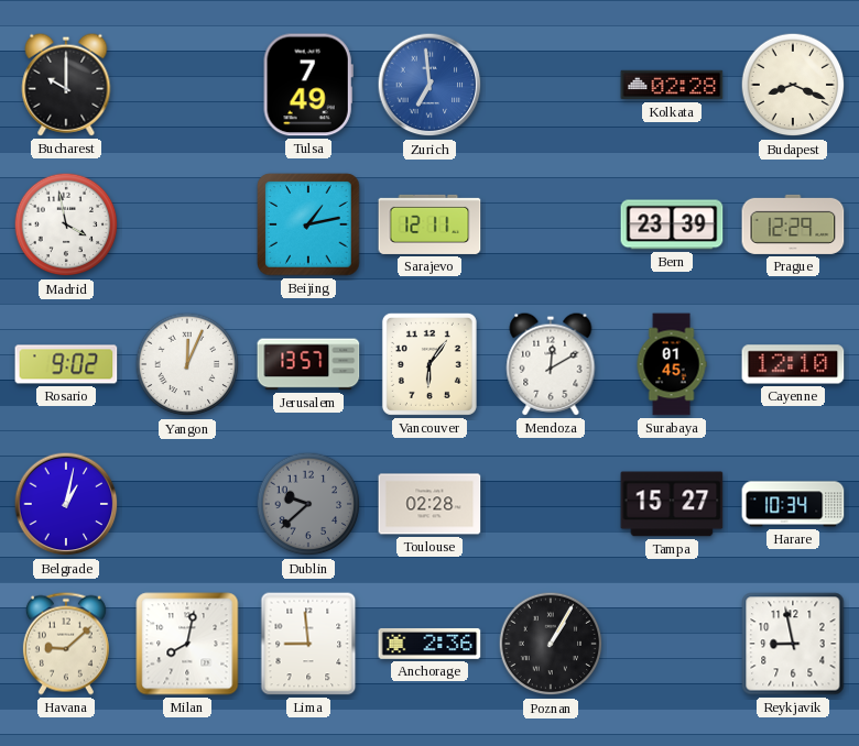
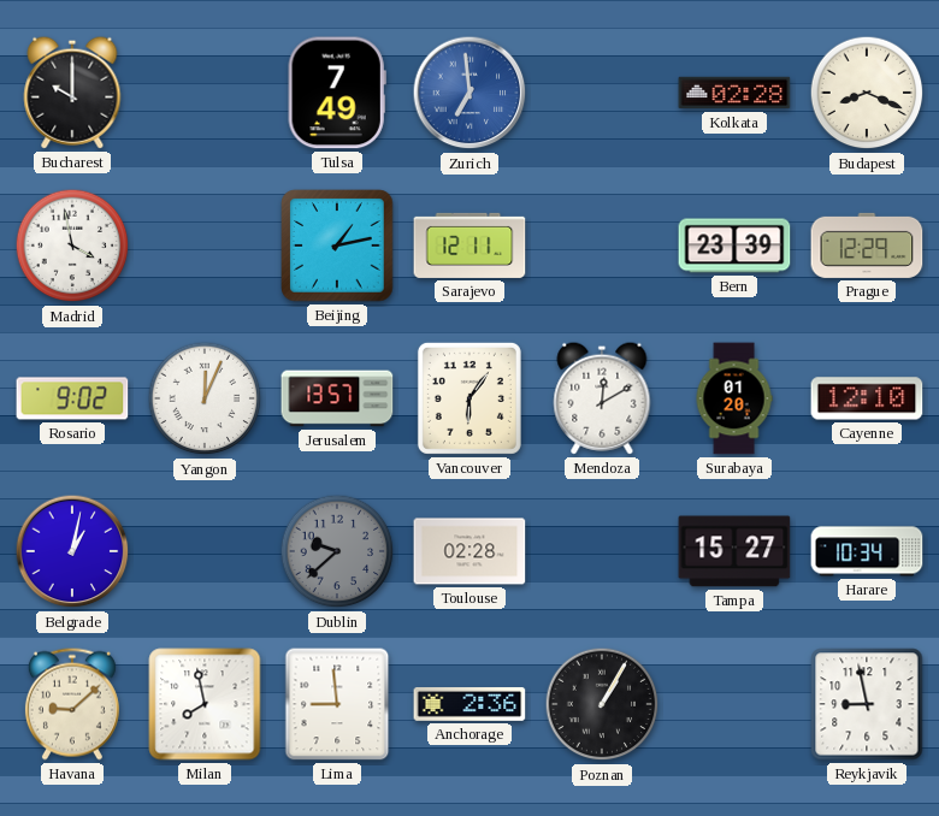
Surabaya: 01:45 -> 01:20 (734, 398)
Milan: 8:02 -> 7:58 (205, 704)
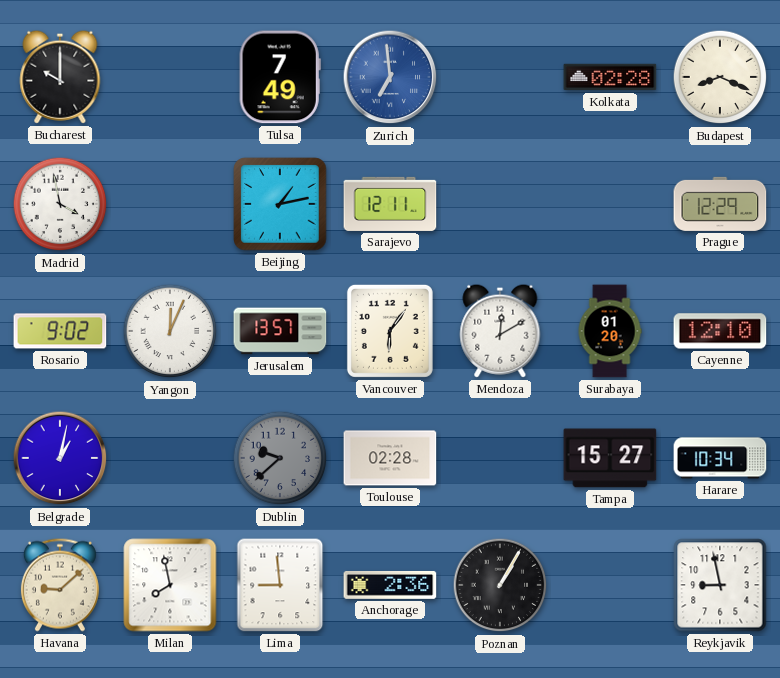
Bern: 23:39 -> none (734, 246)
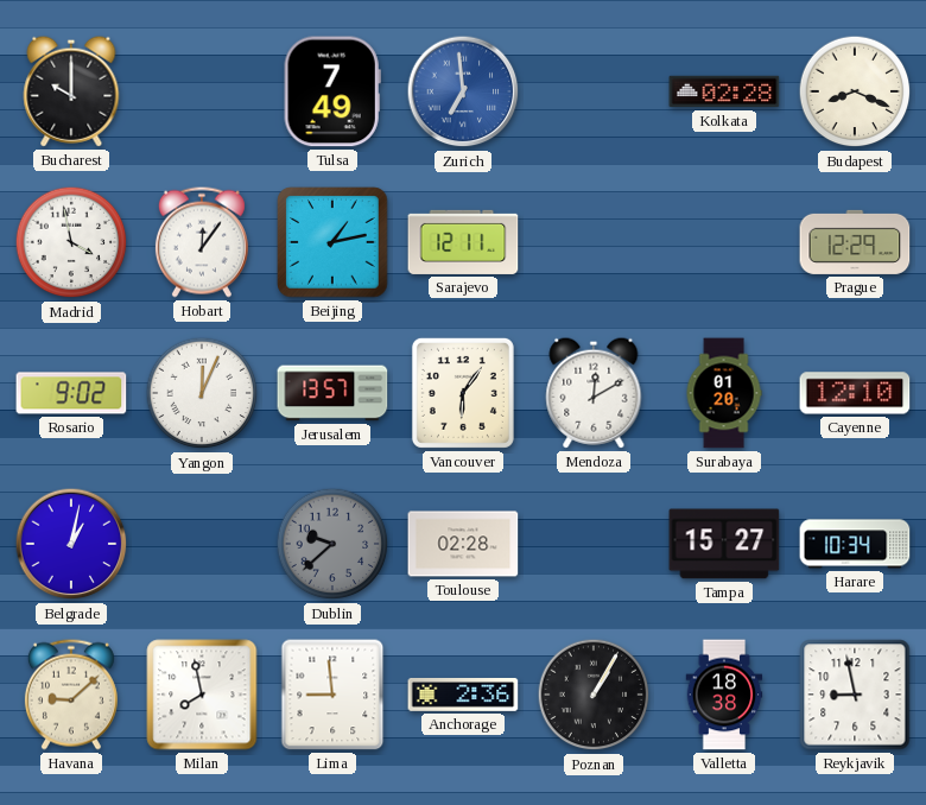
Hobart: none -> 12:06 (202, 242)
Valletta: none -> 18:38 (724, 695)
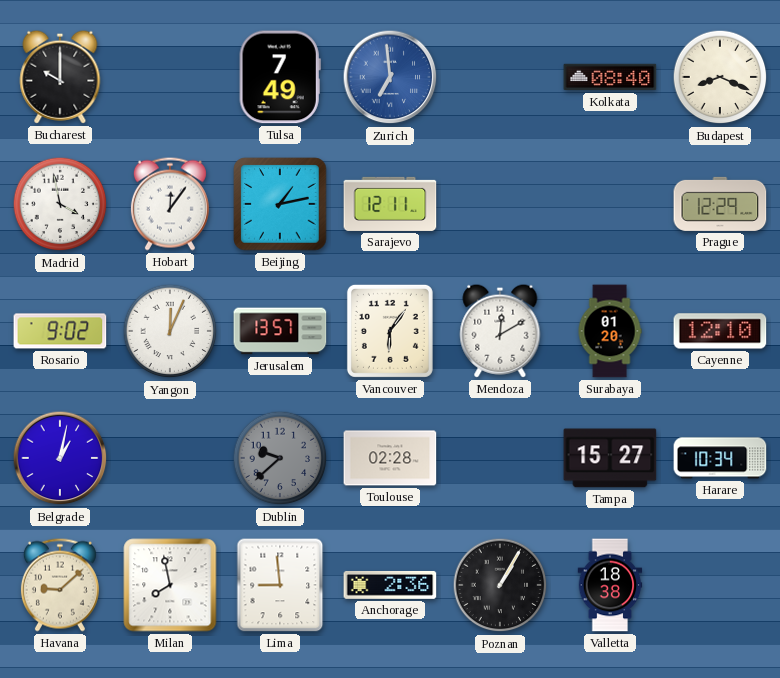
Kolkata: 02:28 -> 08:40 (610, 77)
Reykjavik: 8:58 -> none (855, 695)
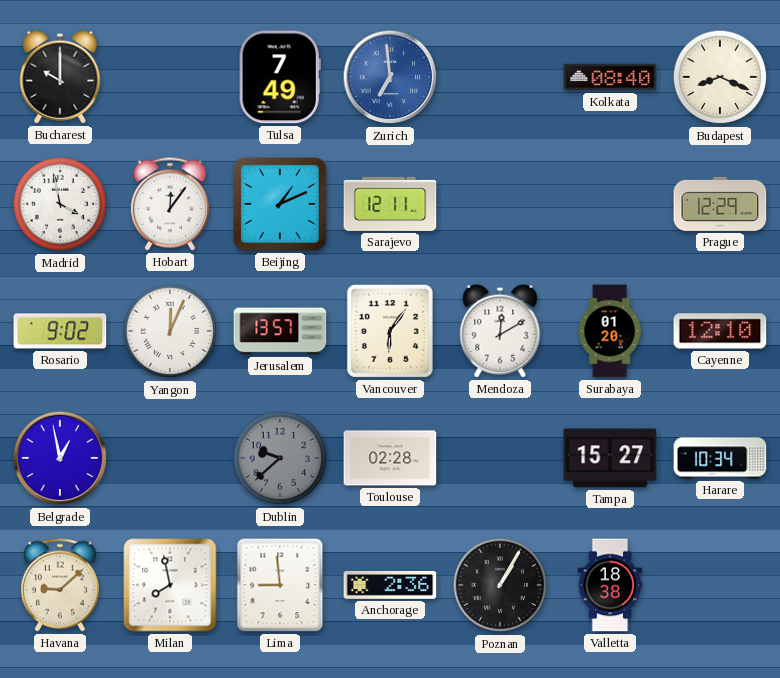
Beijing: 1:13 -> 1:11 (280, 204)
Belgrade: 1:02 -> 12:58 (60, 458)
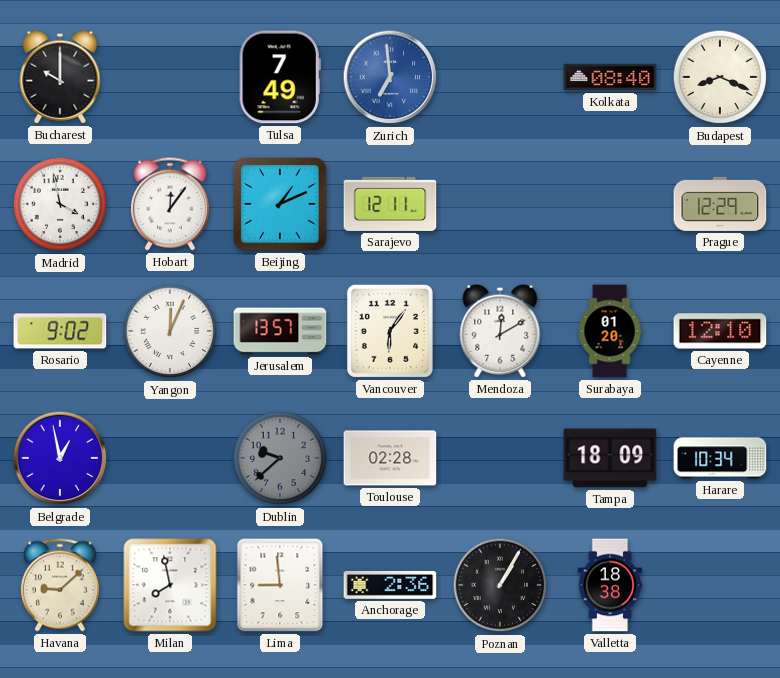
Tampa: 15:27 -> 18:09 (610, 458)
